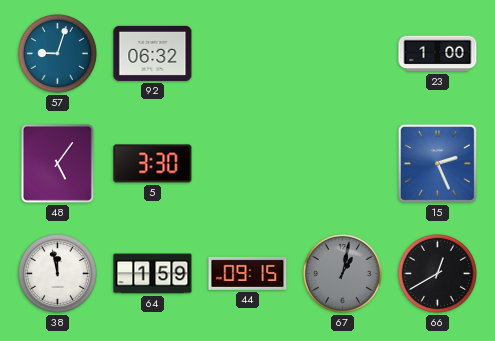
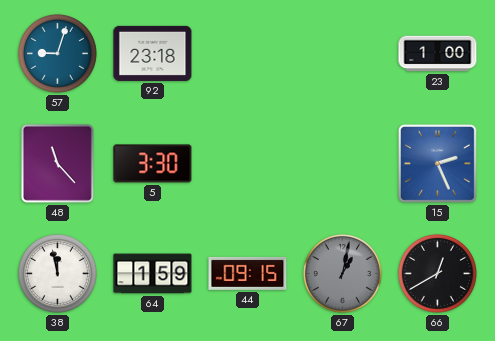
92: 06:32 -> 23:18 (153, 53)
48: 5:06 -> 11:23 (57, 163)
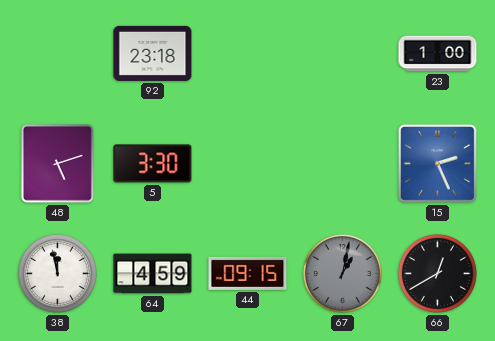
57: 9:03 -> none (57, 53)
48: 11:23 -> 5:12 (57, 163)
64: 1:59 -> 4:59 (153, 274)
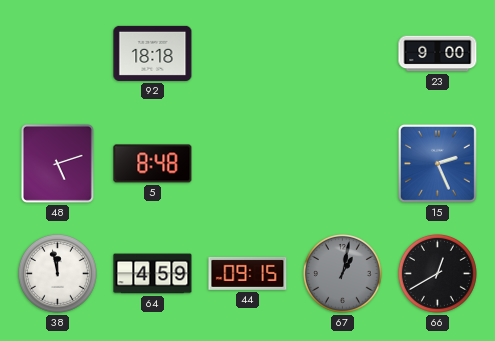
92: 23:18 -> 18:18 (153, 53)
23: 1:00 -> 9:00 (438, 54)
5: 3:30 -> 8:48 (153, 164)
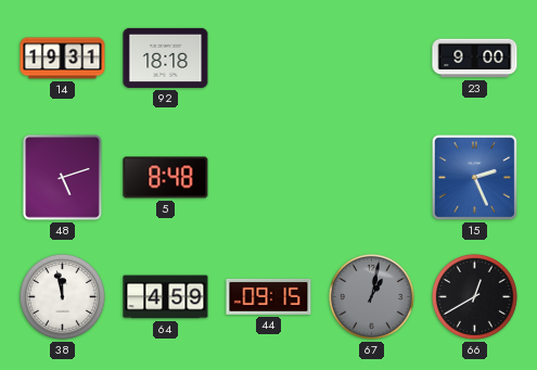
14: none -> 19:31 (63, 59)
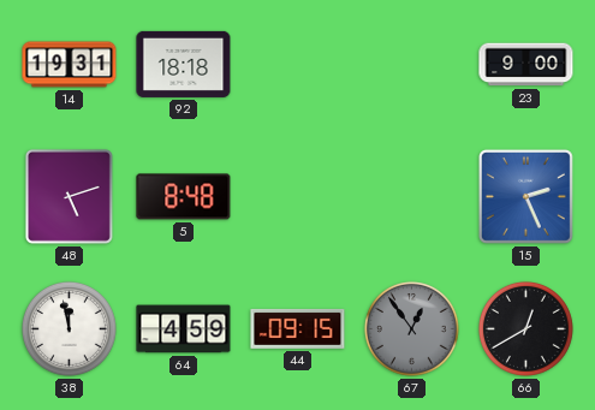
67: 1:02 -> 12:54 (411, 328)
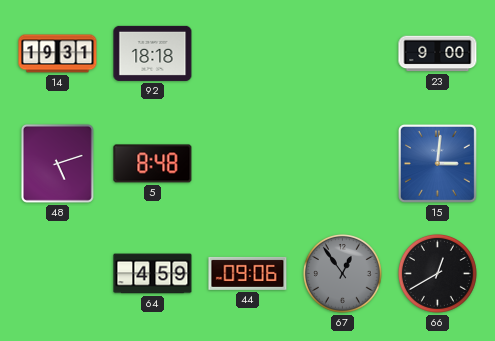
15: 2:26 -> 3:01 (437, 163)
38: 11:58 -> none (69, 328)
44: 09:15 -> 09:06 (248, 273)
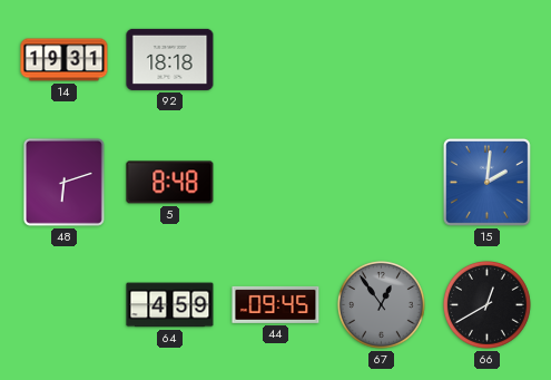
23: 9:00 -> none (438, 54)
48: 5:12 -> 6:12 (63, 182)
15: 3:01 -> 2:01 (486, 182)
44: 09:06 -> 09:45 (276, 304)
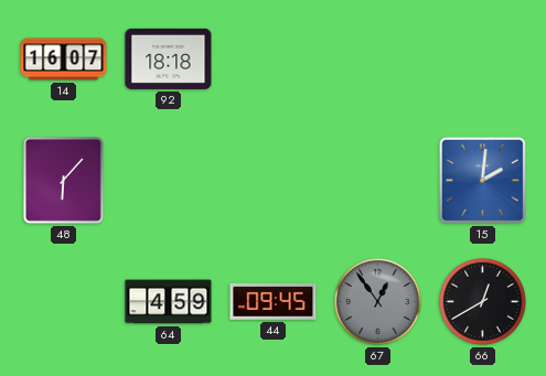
14: 19:31 -> 16:07 (64, 60)
48: 6:12 -> 6:07 (63, 180)
5: 8:48 -> none (170, 183)
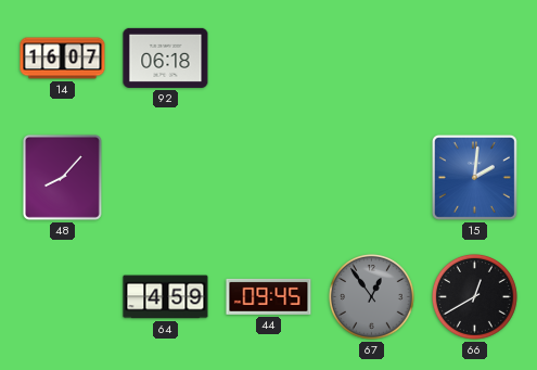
92: 18:18 -> 06:18 (166, 58)
48: 6:07 -> 8:07 (62, 177)
